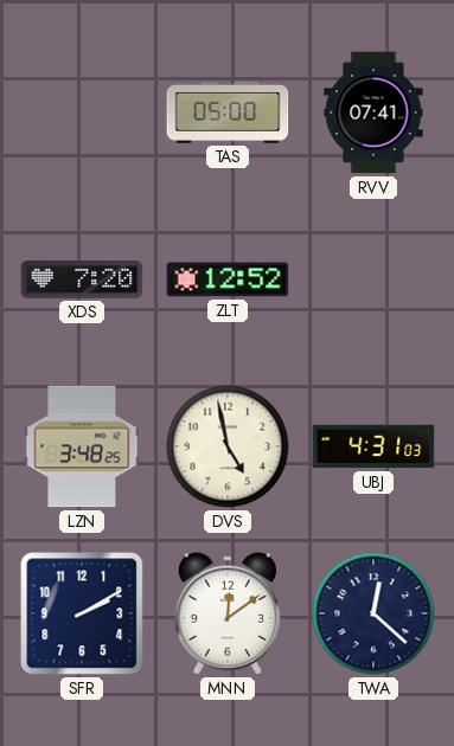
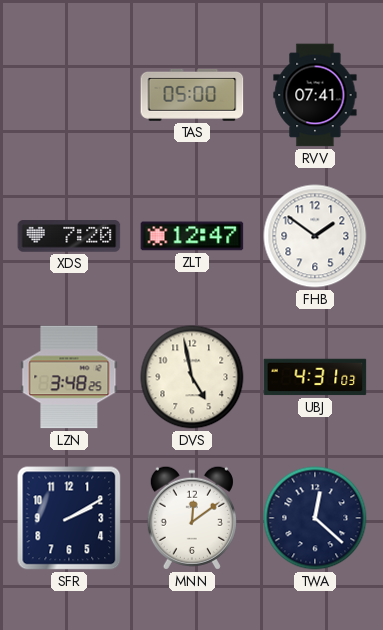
ZLT: 12:52 -> 12:47 (192, 236)
FHB: none -> 1:51 (315, 236)
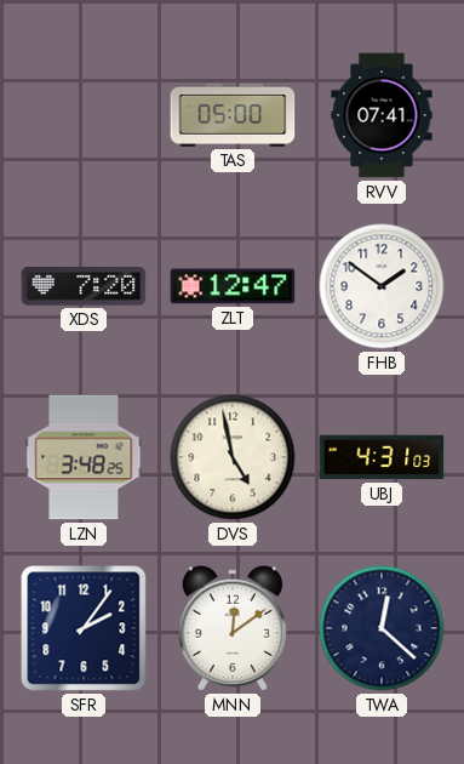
SFR: 2:10 -> 2:06 (84, 628)
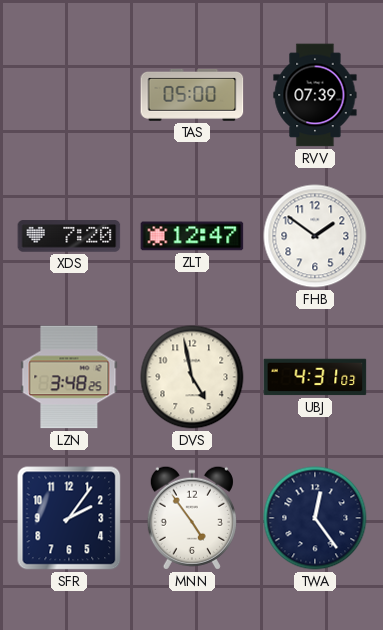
RVV: 07:41 -> 07:39 (315, 95)
MNN: 12:09 -> 4:54 (192, 518)
TWA: 12:22 -> 12:24 (315, 518)
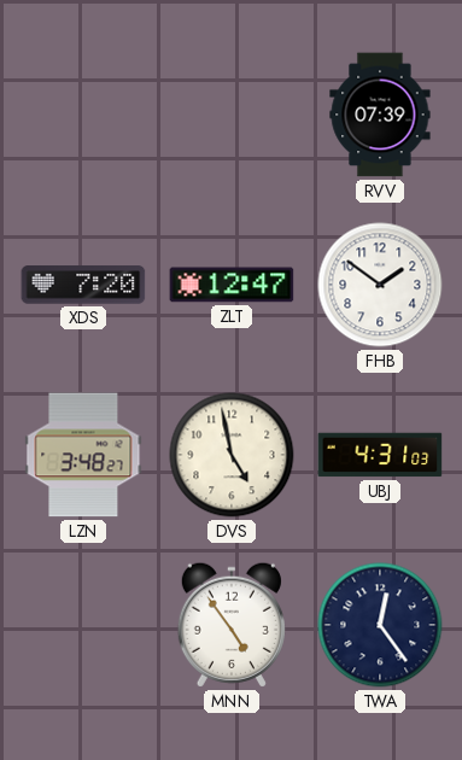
TAS: 05:00 -> none (192, 95)
LZN: 3:48:25 -> 3:48:27 (83, 455)
SFR: 2:06 -> none (69, 518)
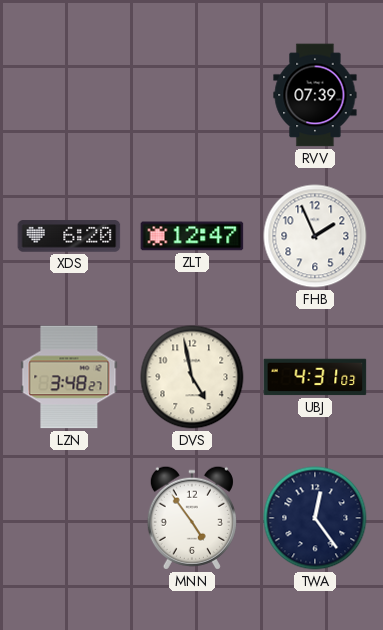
XDS: 7:20 -> 6:20 (69, 236)
FHB: 1:51 -> 1:56 (315, 236)
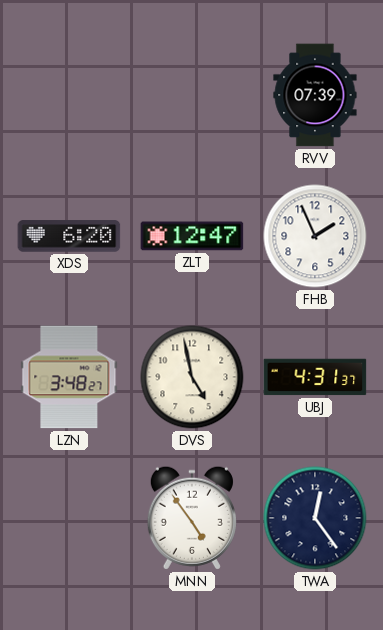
UBJ: 4:31:03 -> 4:31:37 (315, 377)
